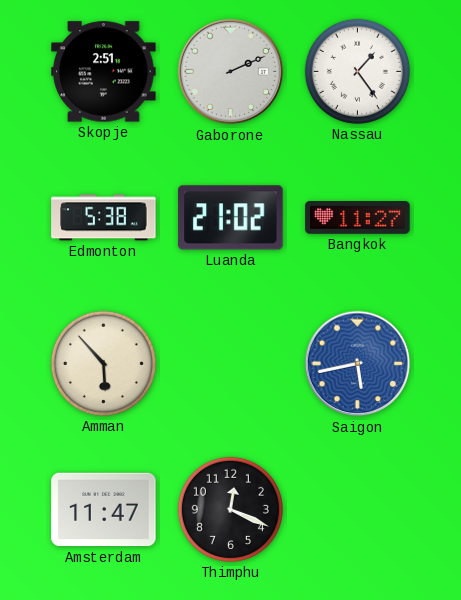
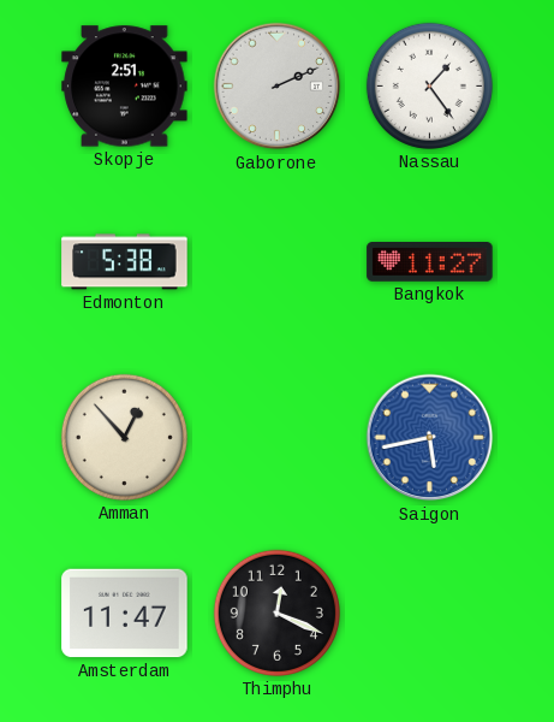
Luanda: 21:02 -> none (231, 218)
Amman: 5:53 -> 12:53 (124, 437)
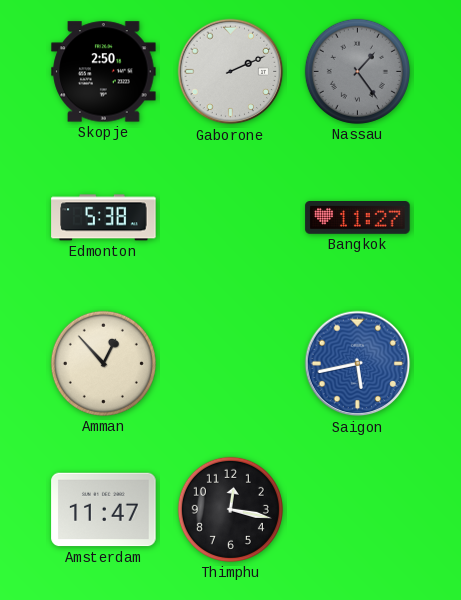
Skopje: 2:51 -> 2:50 (104, 72)
Nassau dial: white -> grey (357, 71)
Thimphu: 12:19 -> 12:17 (230, 509)
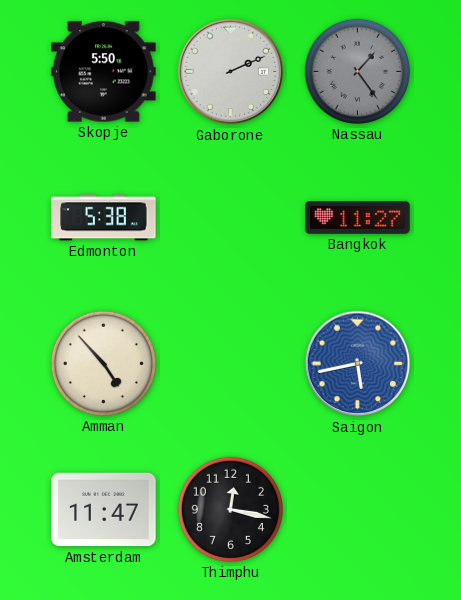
Skopje: 2:50 -> 5:50 (104, 72)
Amman: 12:53 -> 4:53 (103, 363)
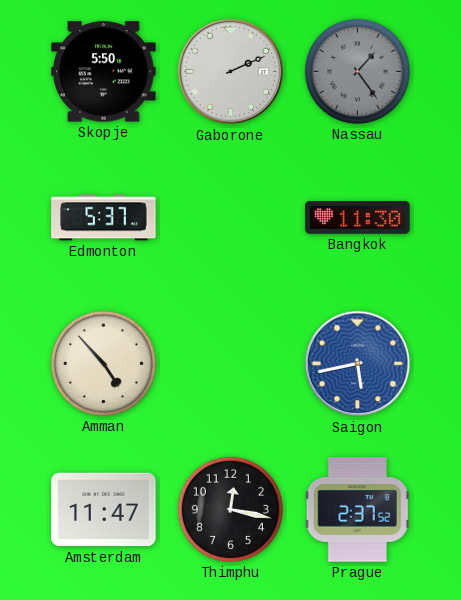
Edmonton: 5:38 -> 5:37 (104, 218)
Bangkok: 11:27 -> 11:30 (358, 218)
Prague: none -> 2:37 (357, 510)
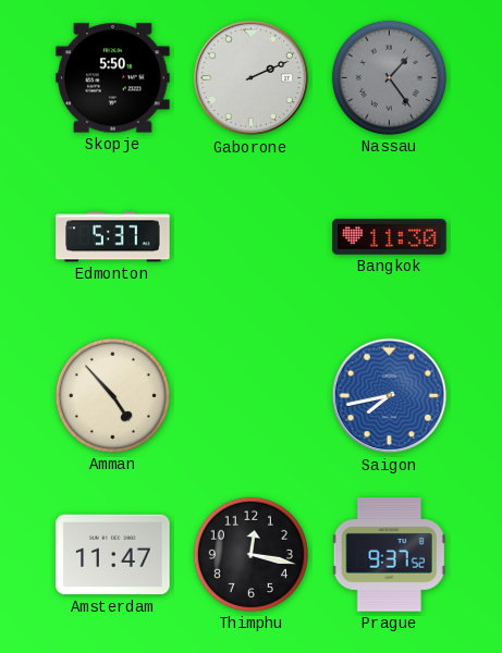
Saigon: 5:43 -> 7:43 (390, 396)
Prague: 2:37 -> 9:37 (389, 555)
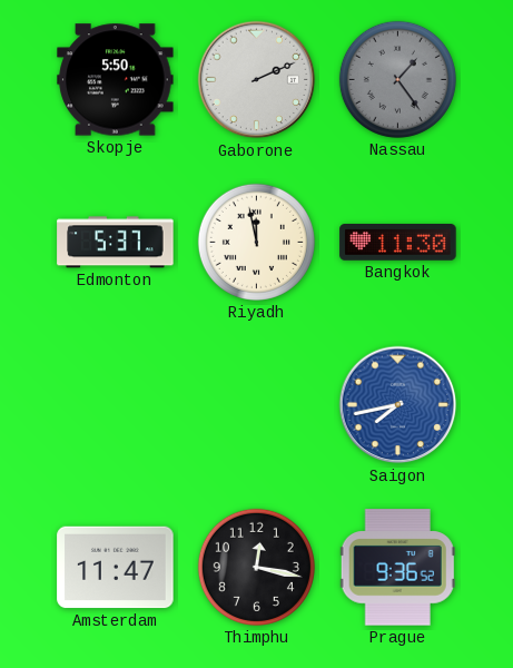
Riyadh: none -> 11:58 (256, 242)
Amman: 4:53 -> none (112, 395)
Prague: 9:37 -> 9:36 (397, 568)
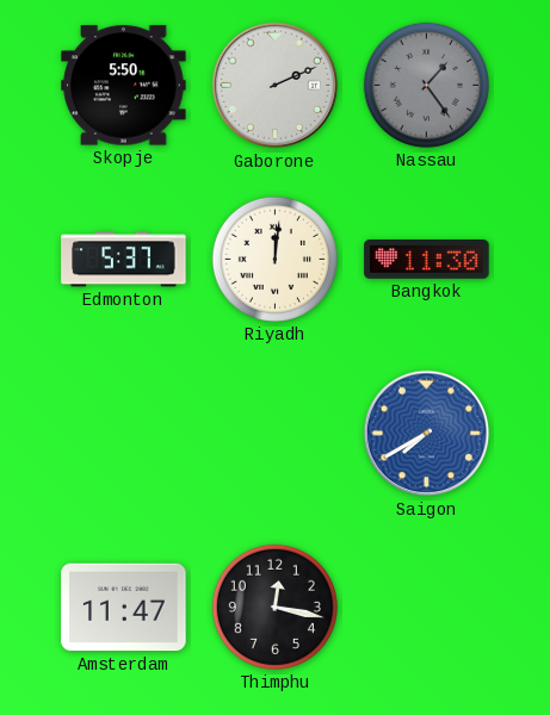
Riyadh: 11:58 -> 12:01 (274, 259)
Saigon: 7:43 -> 7:40 (427, 434)
Prague: 9:36 -> none (397, 568)
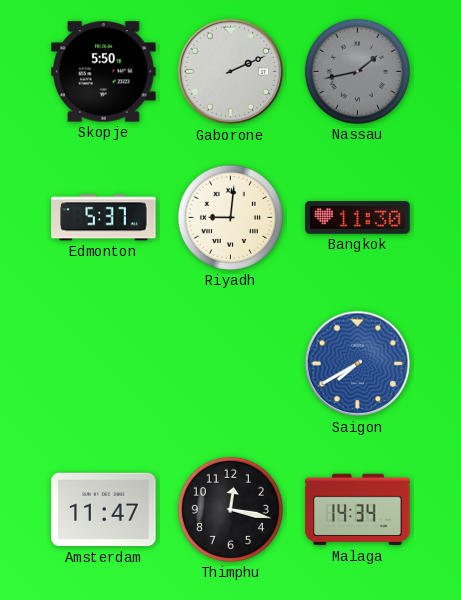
Nassau: 1:24 -> 1:43 (357, 71)
Riyadh: 12:01 -> 9:01 (230, 217)
Malaga: none -> 14:34 (358, 510)
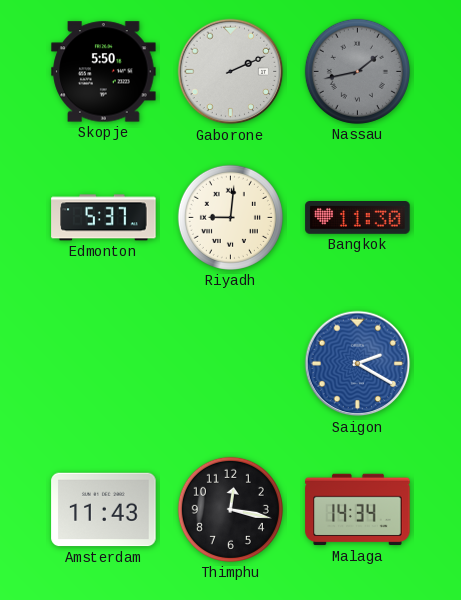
Saigon: 7:40 -> 2:20 (358, 364)
Amsterdam: 11:47 -> 11:43 (104, 510)
